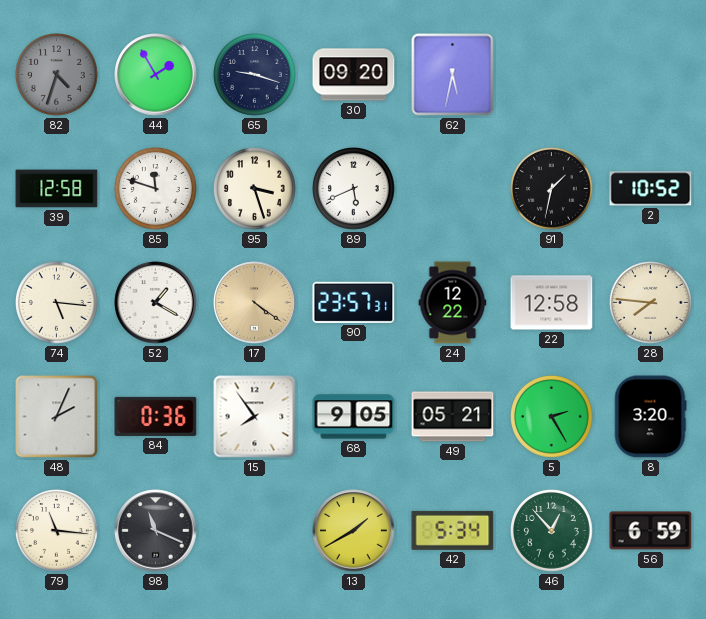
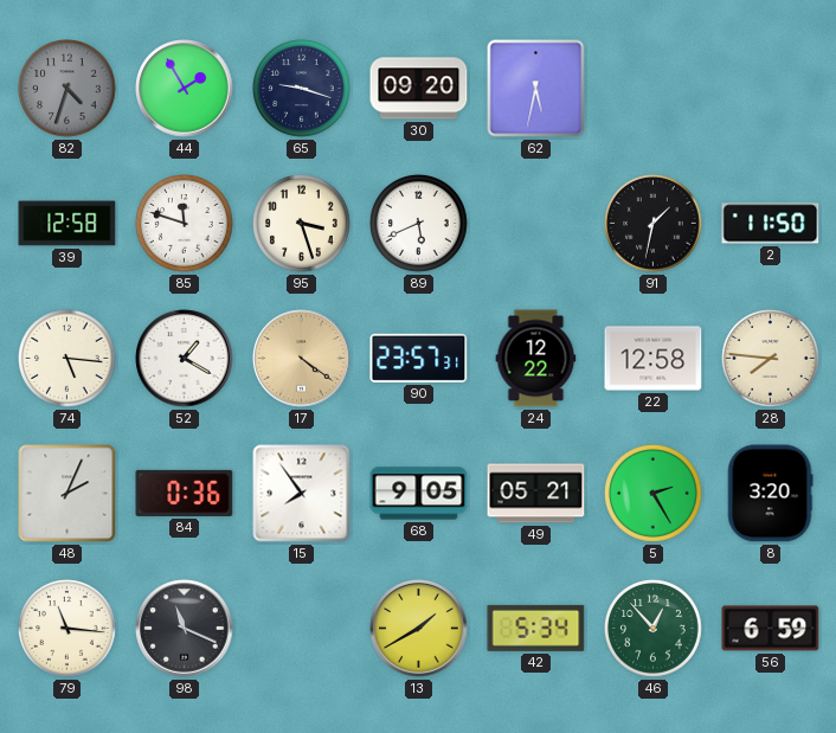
2: 10:52 -> 11:50 (771, 224)
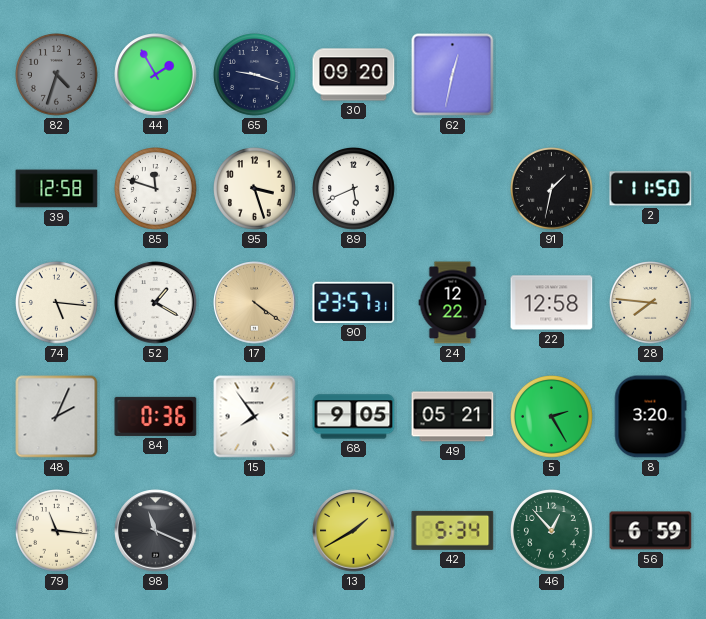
62: 5:32 -> 12:32 (453, 75)
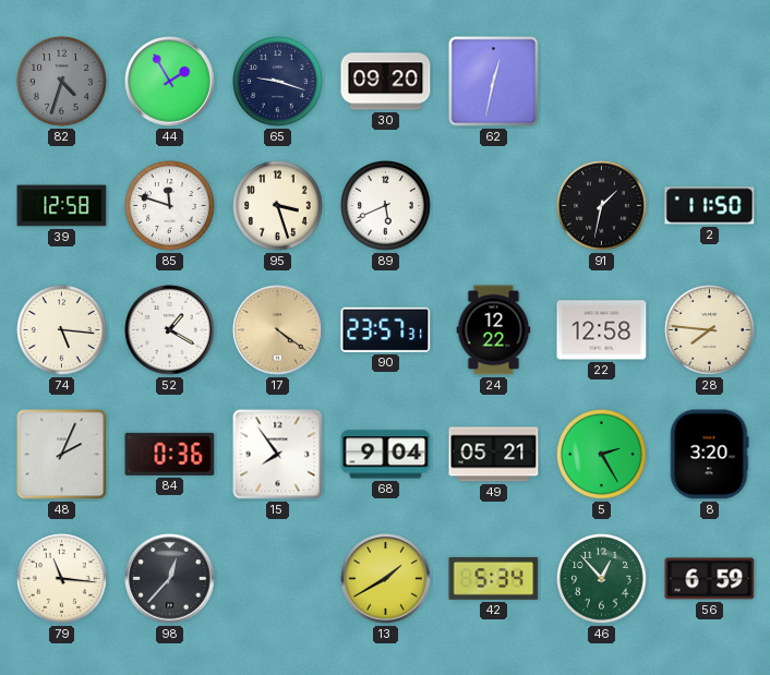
68: 9:05 -> 9:04 (386, 455)
98: 11:19 -> 12:37 (170, 579)
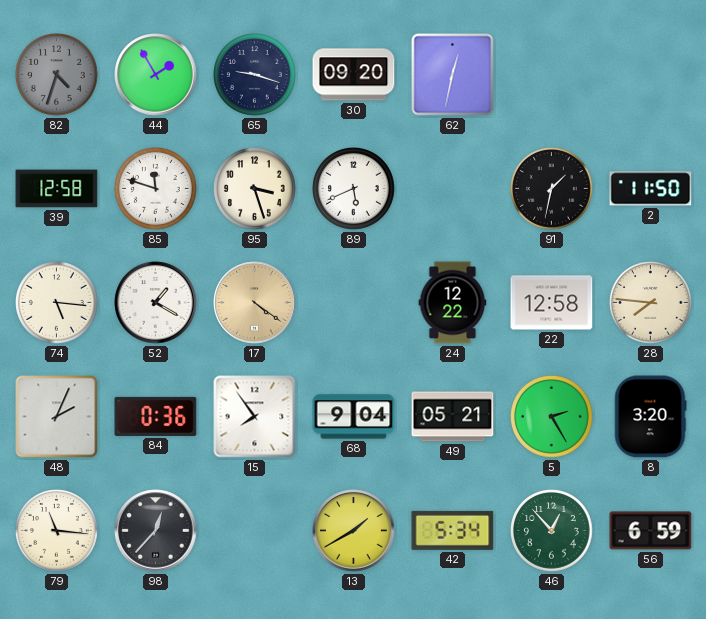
90: 23:57 -> none (386, 329)
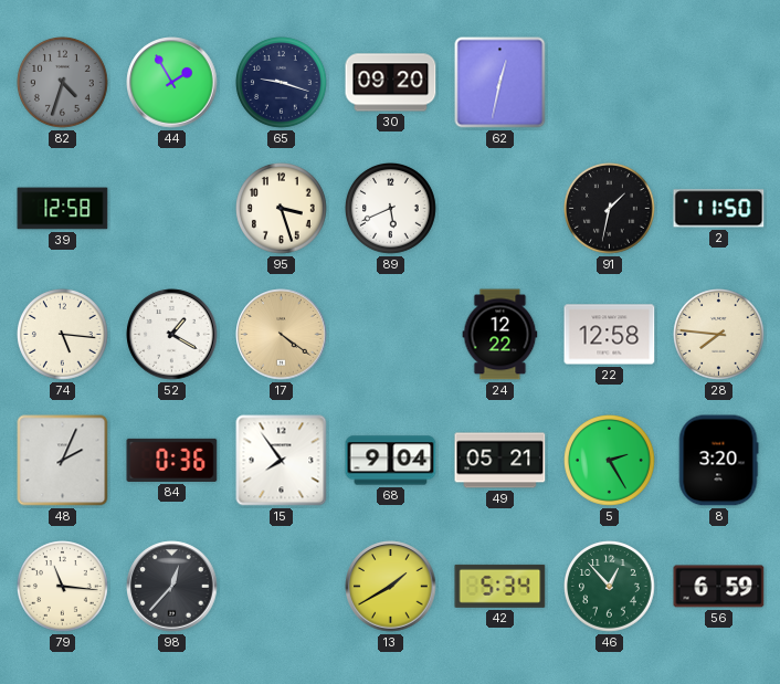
85: 11:48 -> none (156, 189)
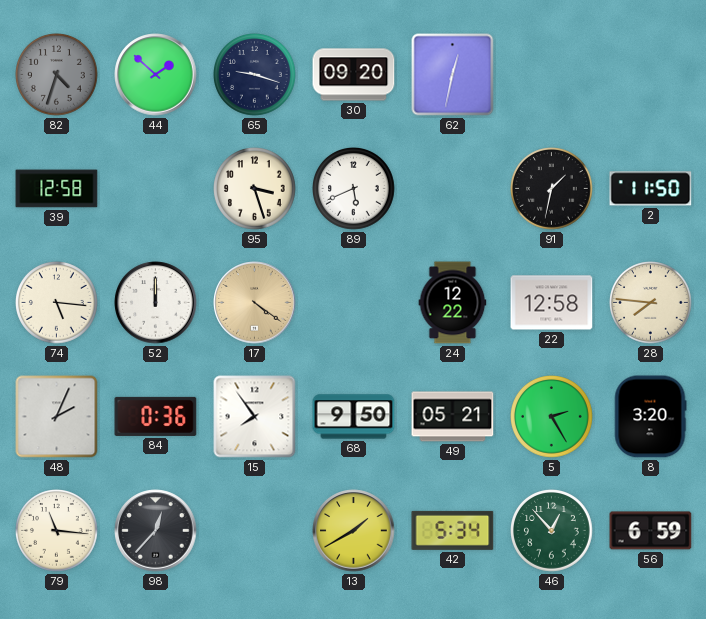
44: 1:55 -> 1:52 (156, 75)
52: 1:20 -> 12:00 (156, 303)
68: 9:04 -> 9:50 (354, 417)
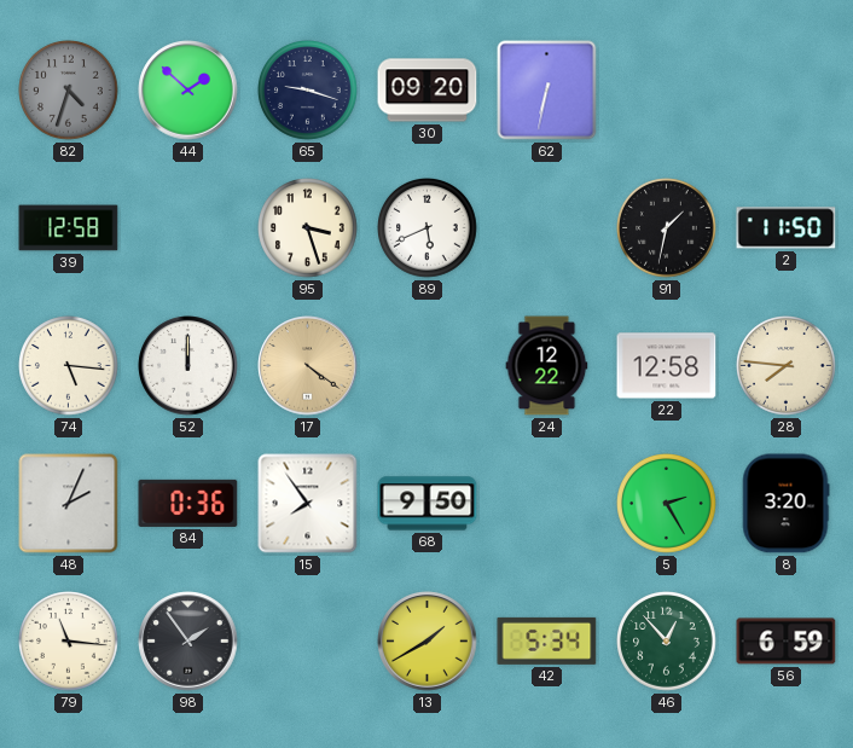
62: 12:32 -> 6:32 (547, 91)
49: 05:21 -> none (453, 417)
98: 12:37 -> 1:54 (188, 642)
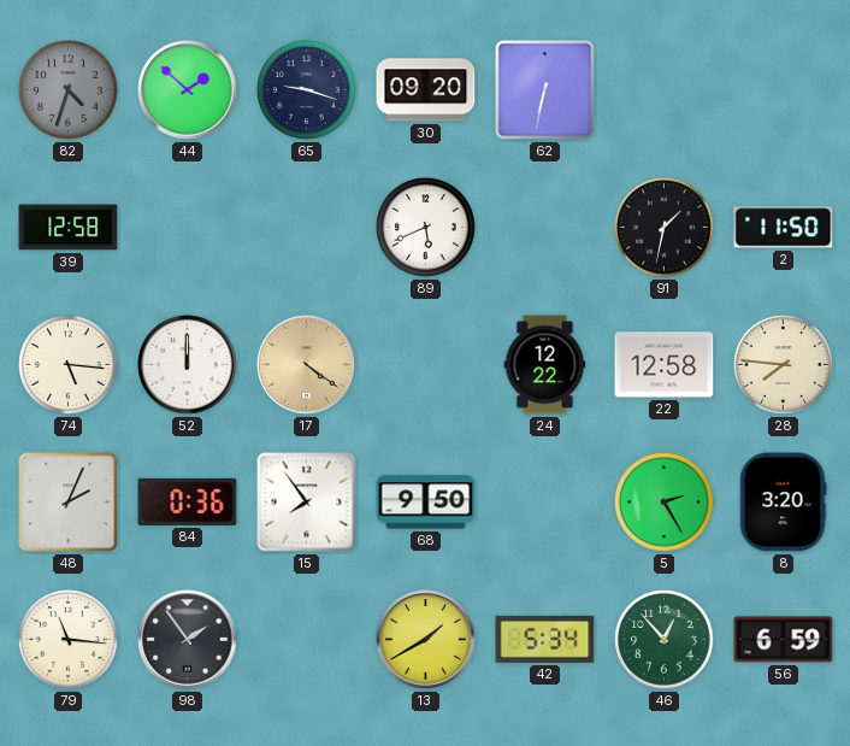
95: 3:27 -> none (308, 228)
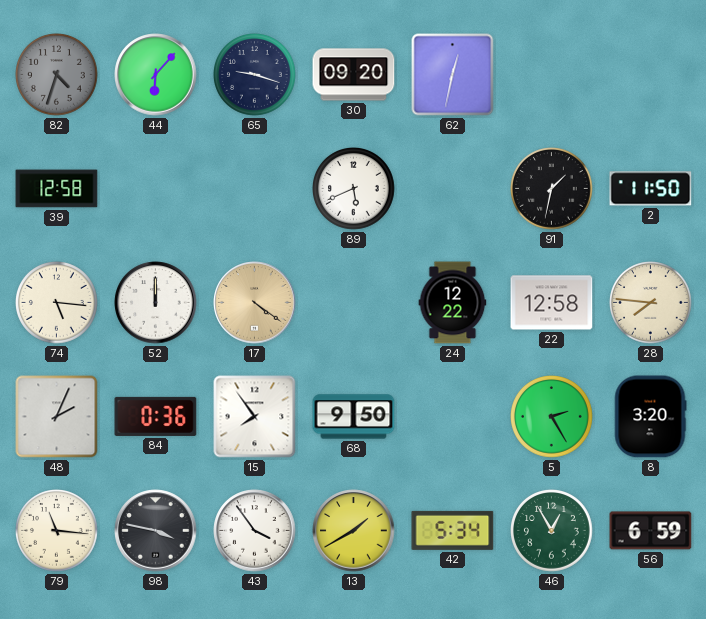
44: 1:52 -> 6:07 (156, 75)
62: 6:32 -> 12:32 (453, 75)
98: 1:54 -> 3:47 (156, 531)
43: none -> 3:54 (255, 531)
46: 12:53 -> 12:55 (552, 531)
